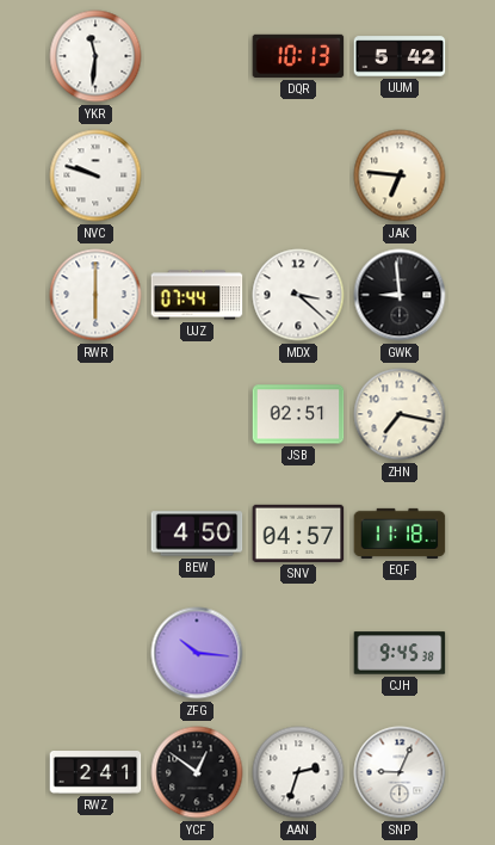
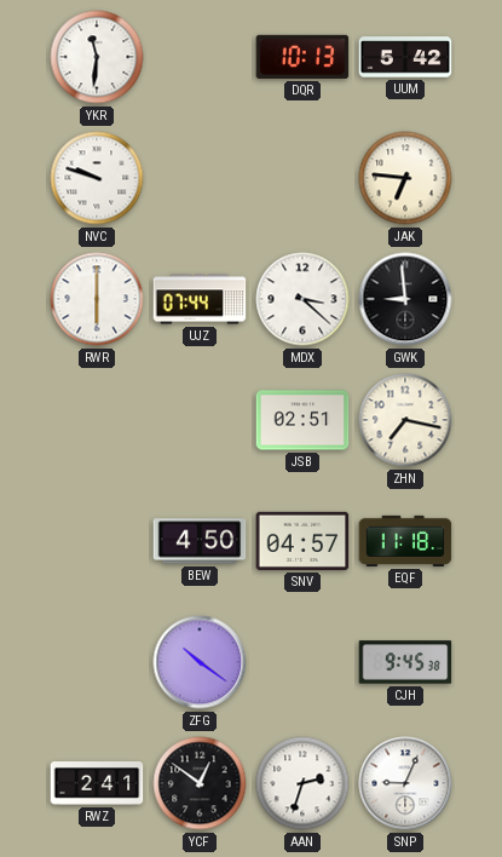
ZFG: 10:16 -> 10:21 (200, 662)
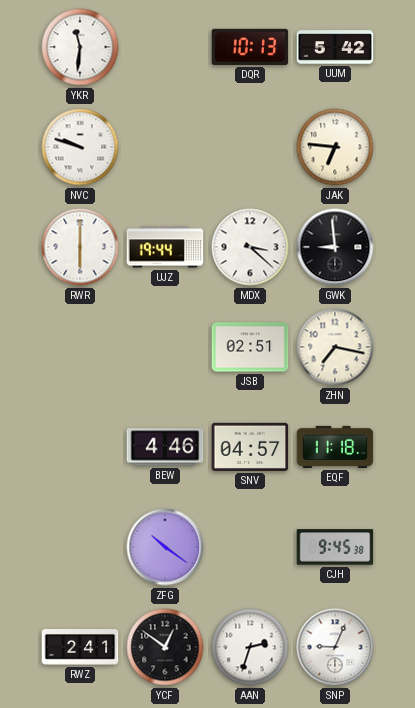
UJZ: 07:44 -> 19:44 (165, 247)
BEW: 4:50 -> 4:46 (165, 447)
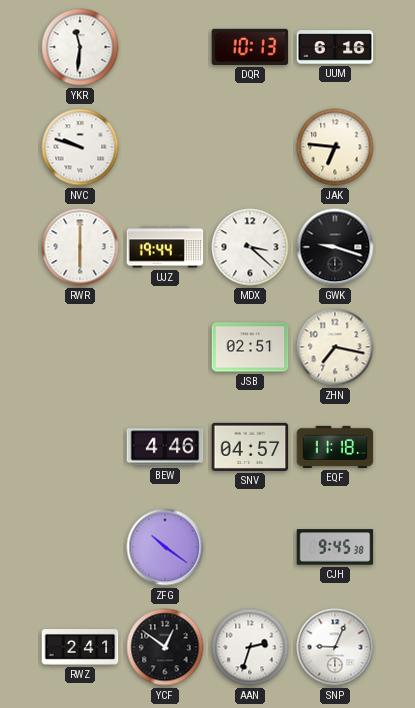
UUM: 5:42 -> 6:16 (335, 47)
GWK: 8:59 -> 9:18 (335, 247)
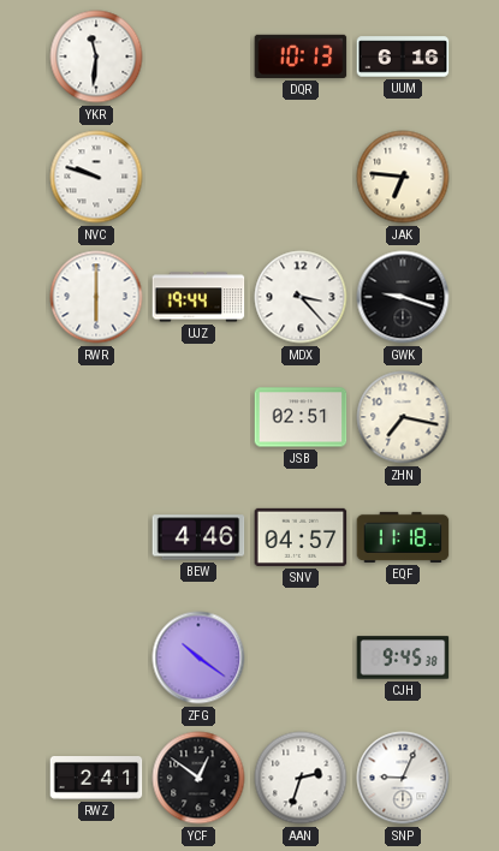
MDX: 3:22 -> 3:23 (301, 297)
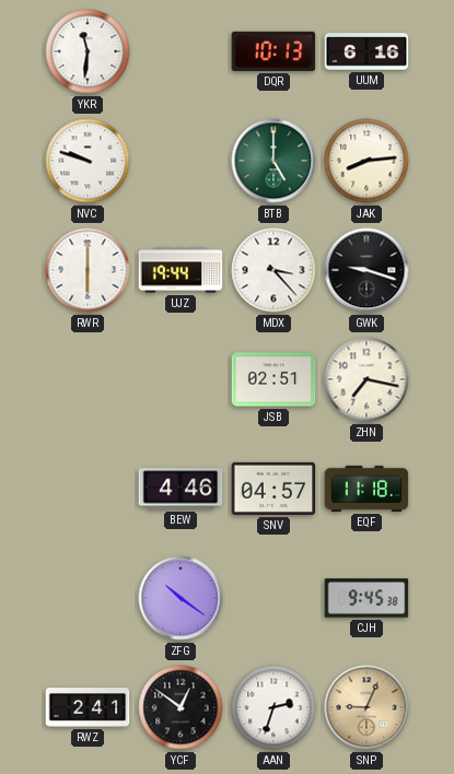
BTB: none -> 5:00 (273, 161)
JAK: 6:46 -> 8:14 (366, 161)
SNP dial: white -> champagne (366, 707)
